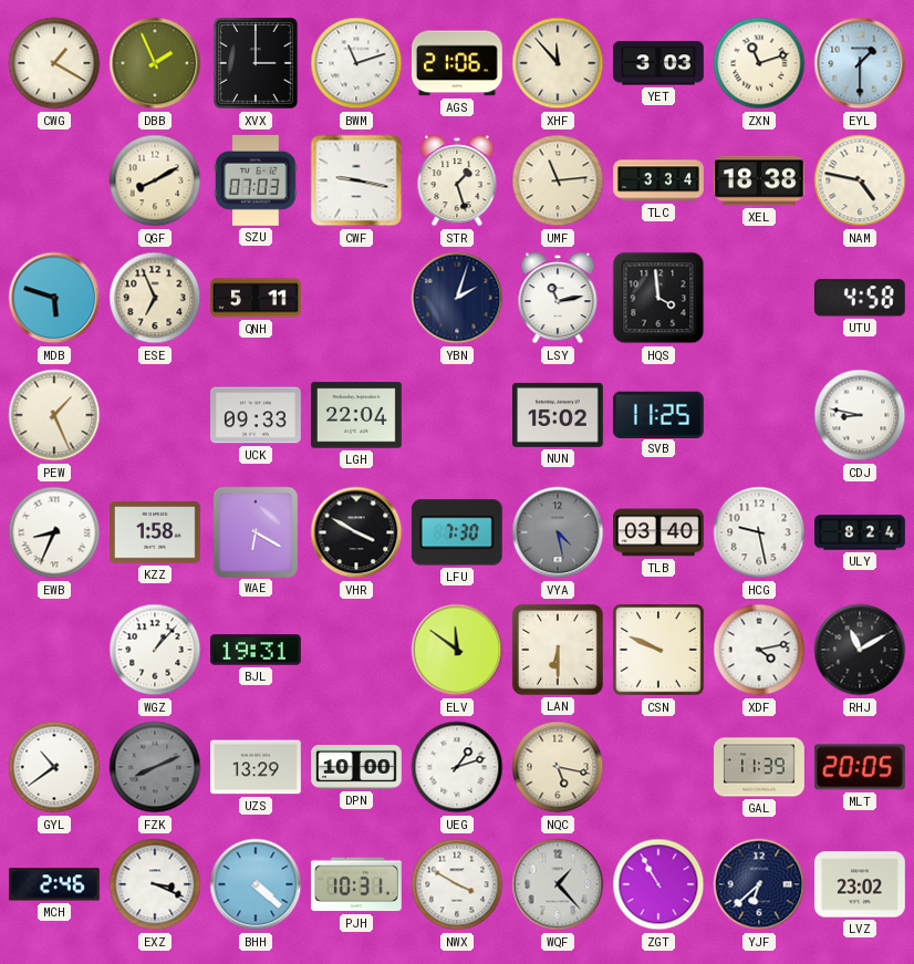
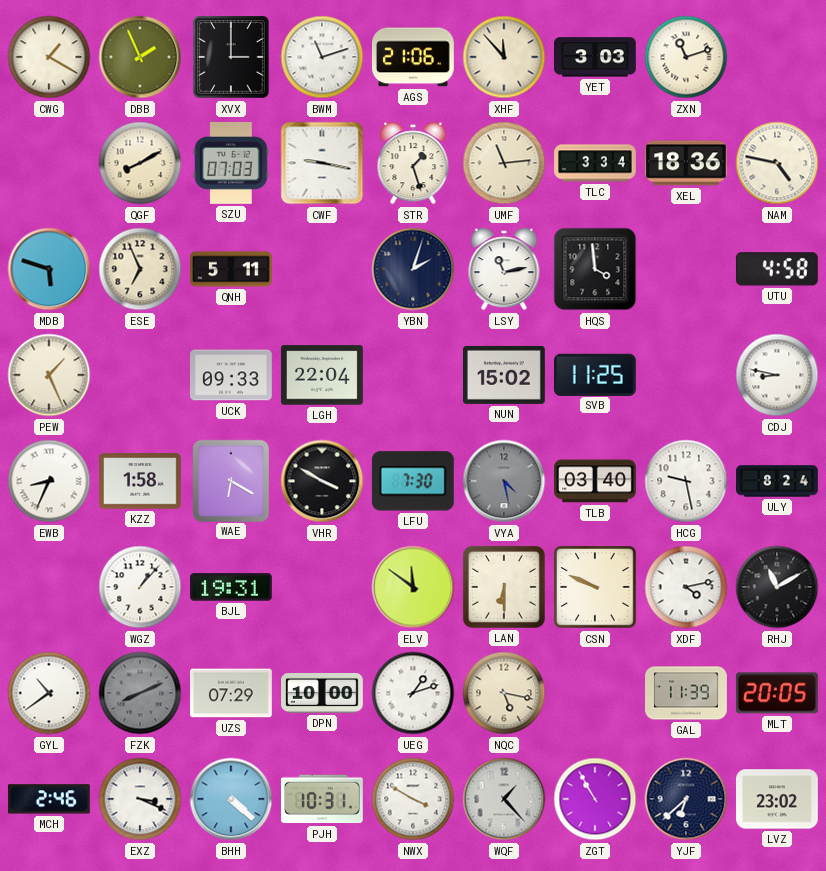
EYL: 1:30 -> none (860, 63)
XEL: 18:38 -> 18:36 (686, 163)
UZS: 13:29 -> 07:29 (232, 693)
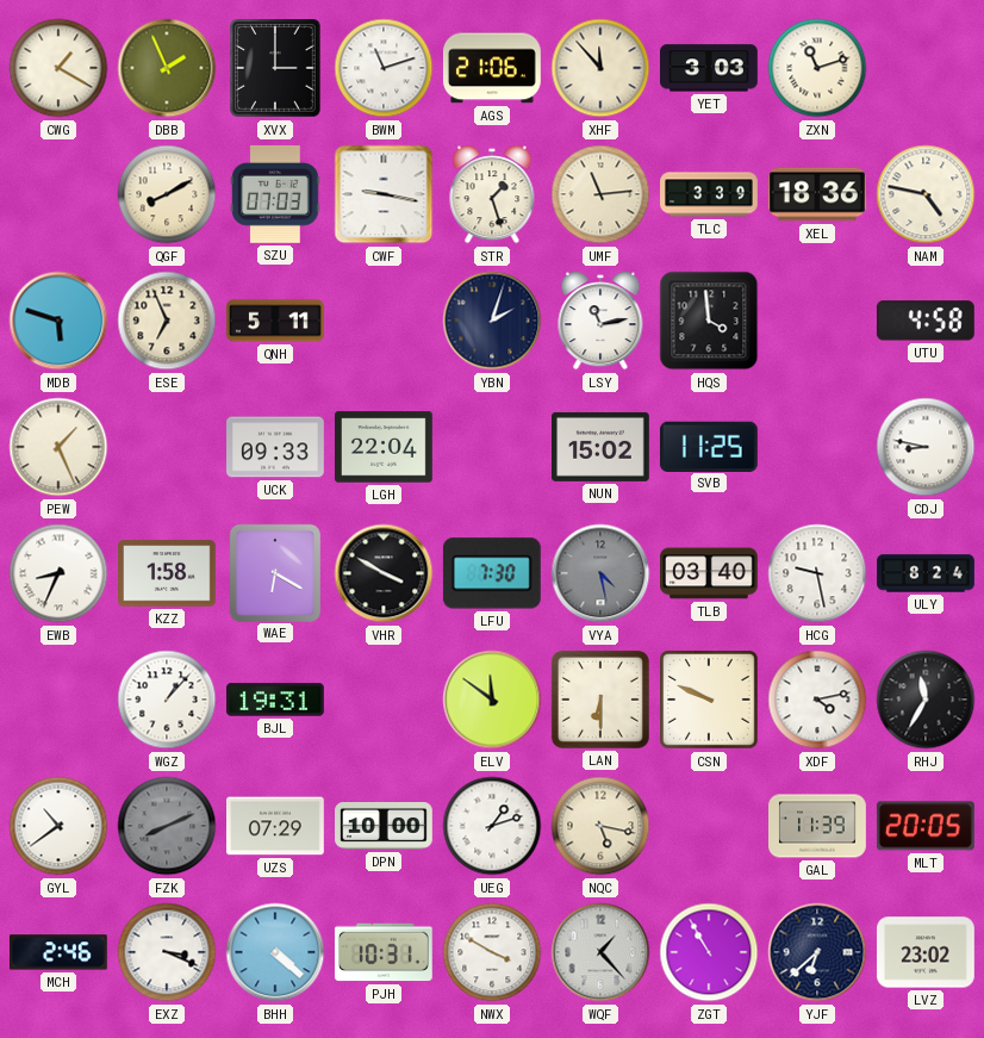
TLC: 3:34 -> 3:39 (709, 194)
RHJ: 11:10 -> 11:35 (926, 700)
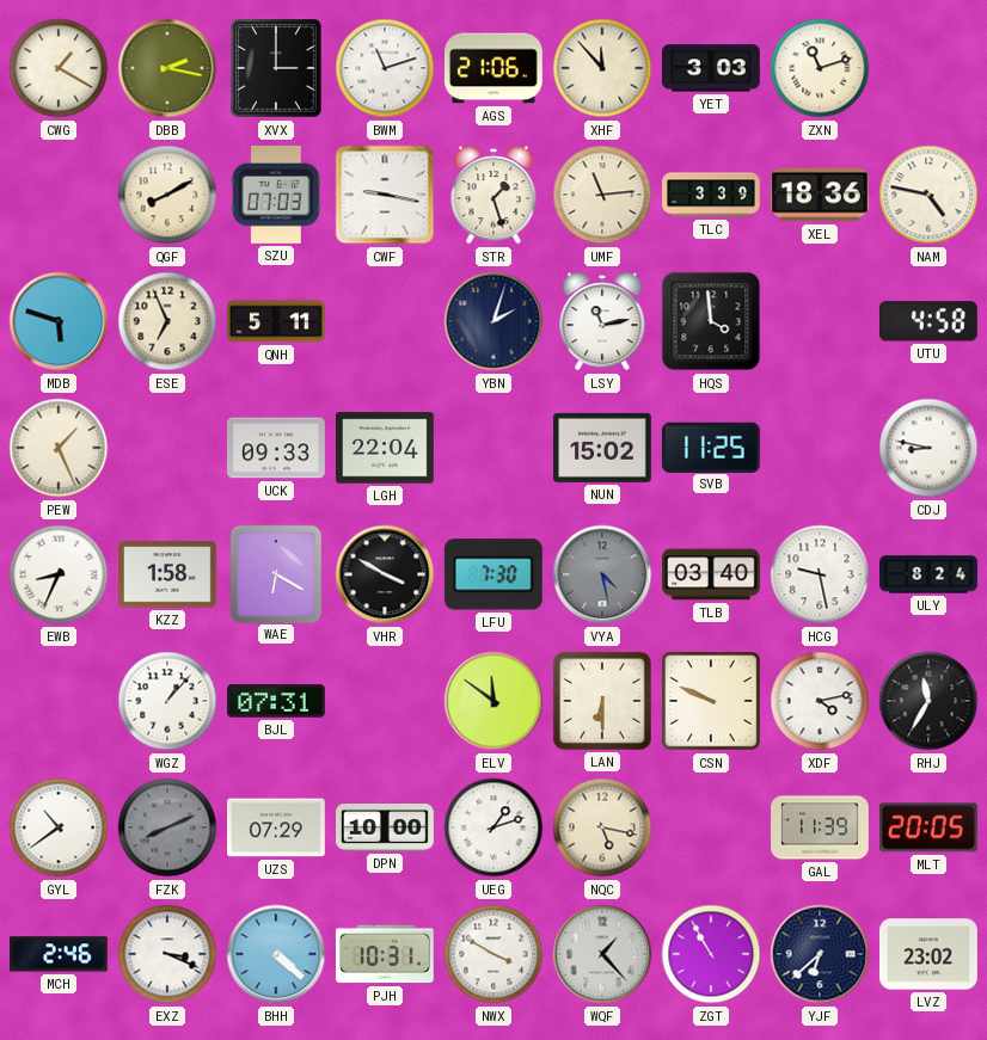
DBB: 1:56 -> 2:17 (167, 68)
BJL: 19:31 -> 07:31 (277, 701)
